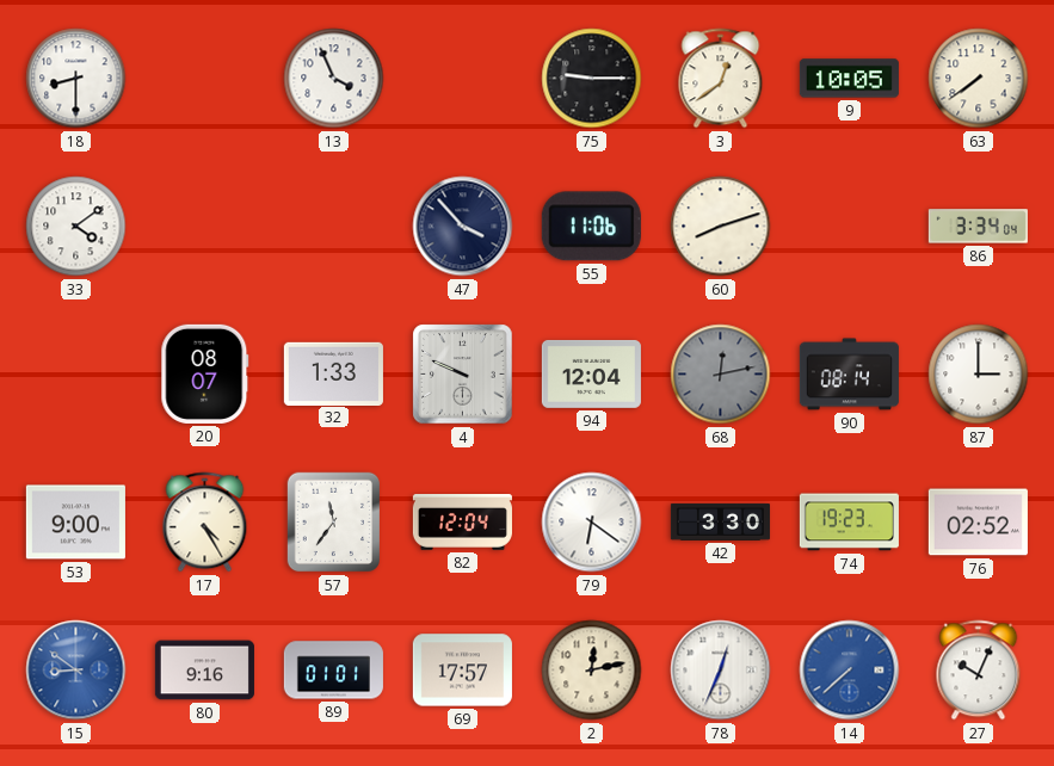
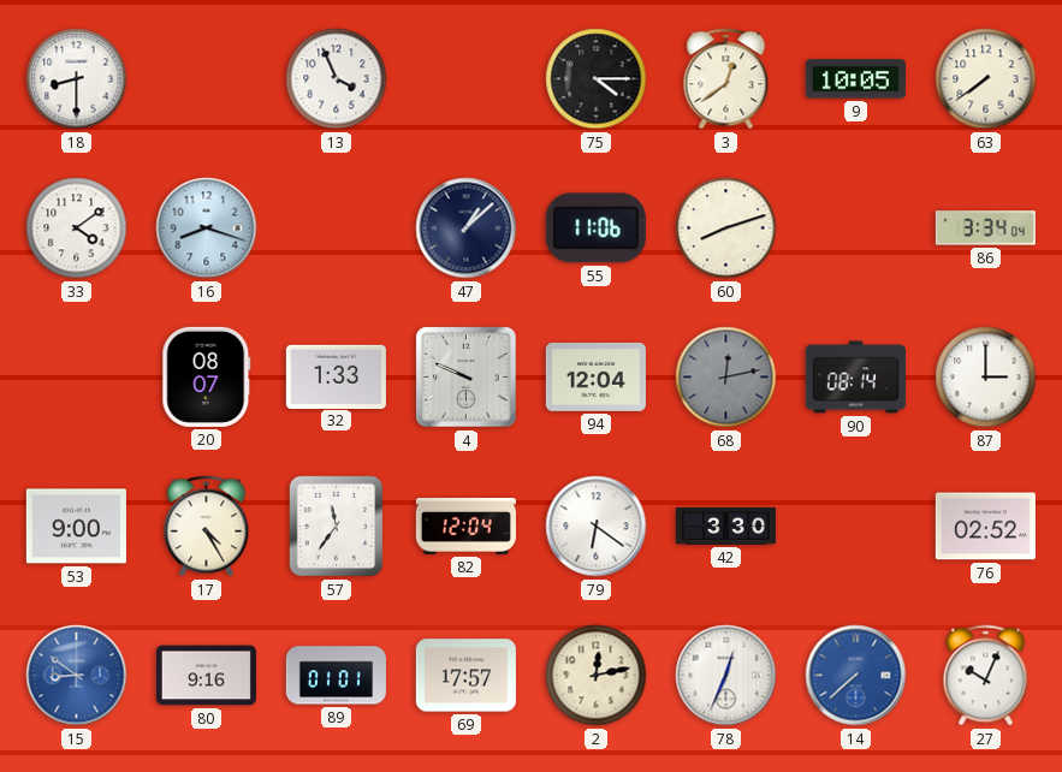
75: 9:15 -> 4:15 (597, 79)
16: none -> 8:18 (207, 228)
47: 3:53 -> 1:08 (467, 228)
74: 19:23 -> none (849, 523)
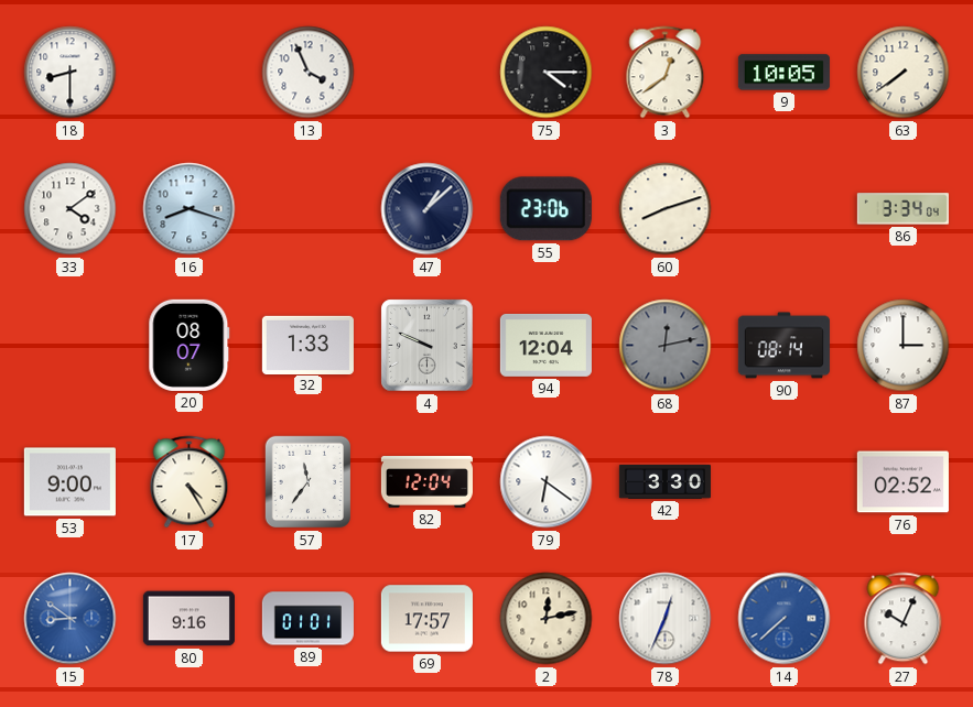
55: 11:06 -> 23:06 (545, 209)
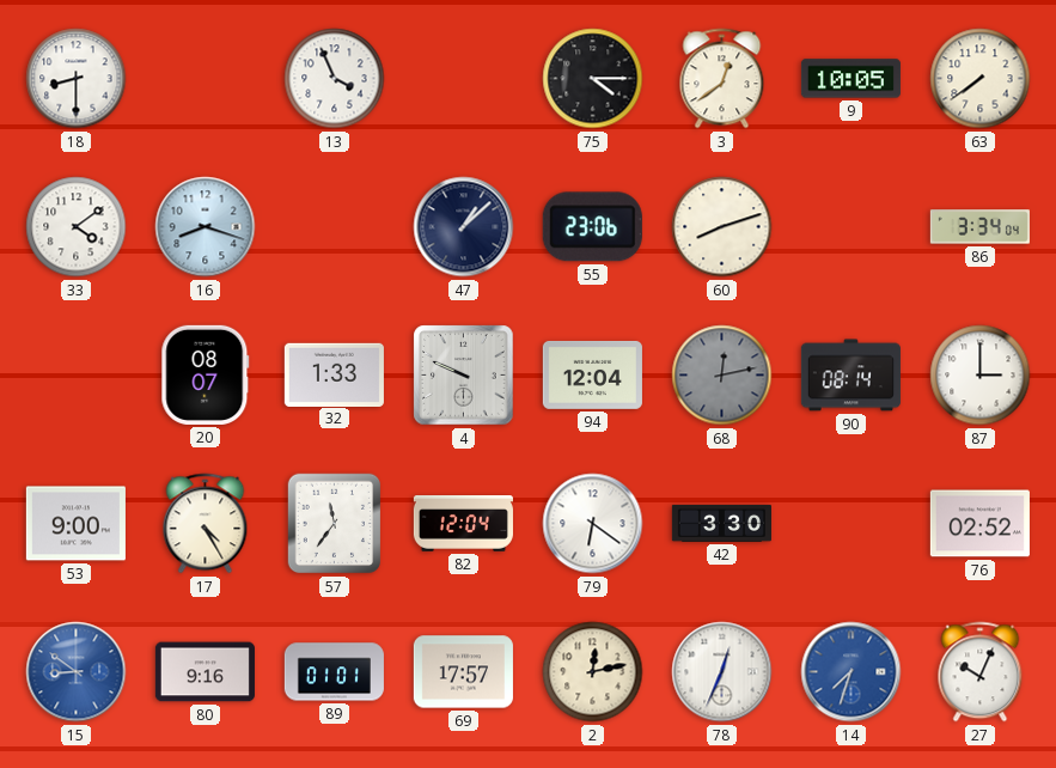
14: 7:38 -> 7:33 (851, 672)
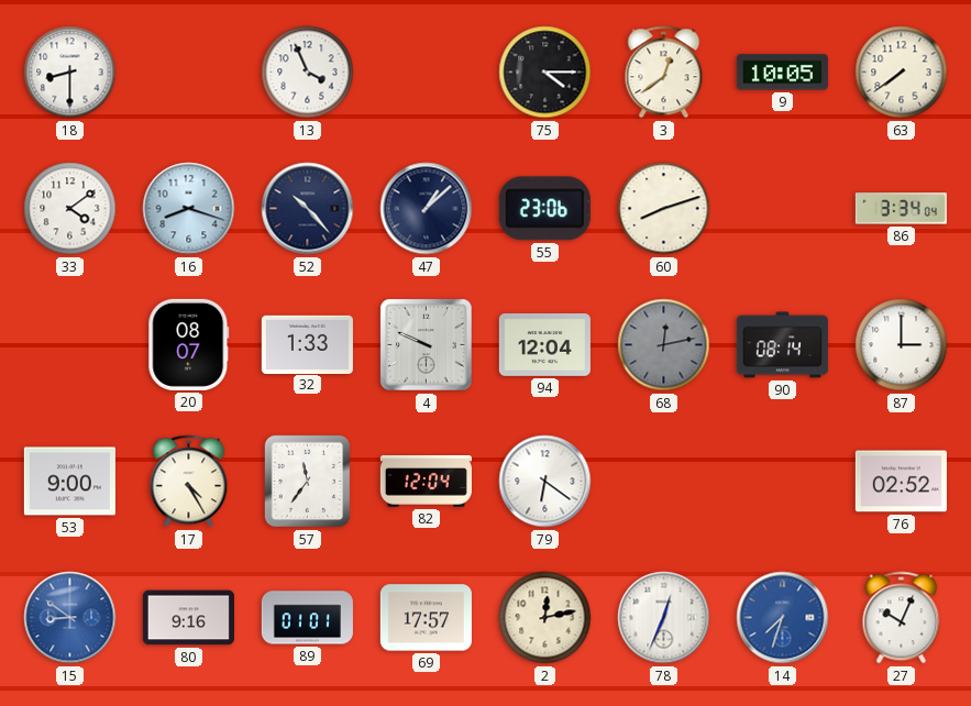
52: none -> 10:23 (308, 209)
42: 3:30 -> none (721, 523)
